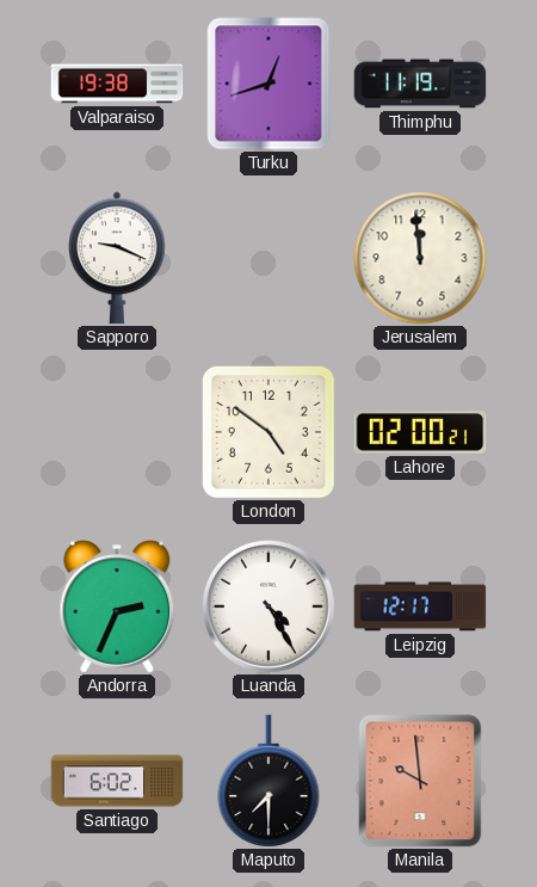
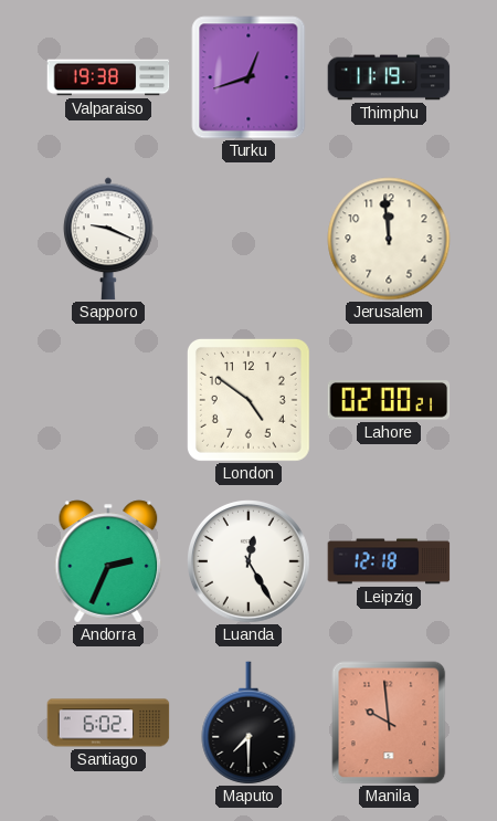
Luanda: 4:25 -> 12:25 (250, 562)
Leipzig: 12:17 -> 12:18 (389, 561)
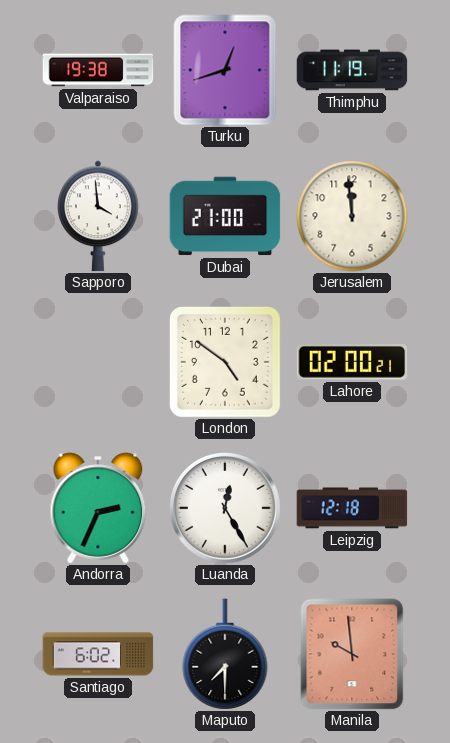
Sapporo: 9:19 -> 3:59 (99, 216)
Dubai: none -> 21:00 (225, 216)
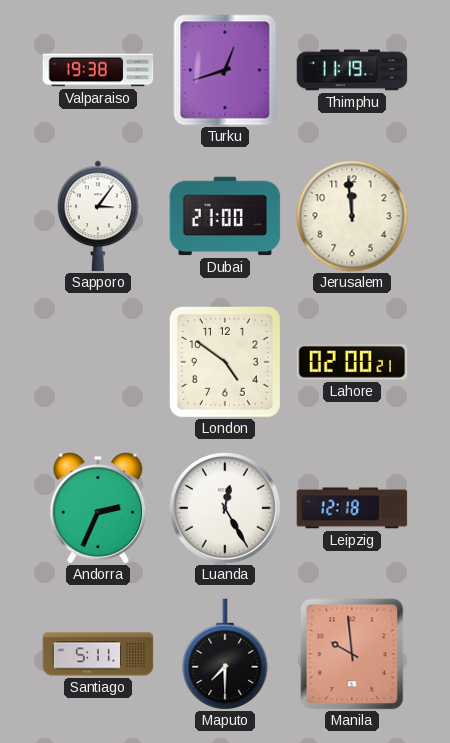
Sapporo: 3:59 -> 3:06 (99, 216)
Santiago: 6:02 -> 5:11 (98, 654)
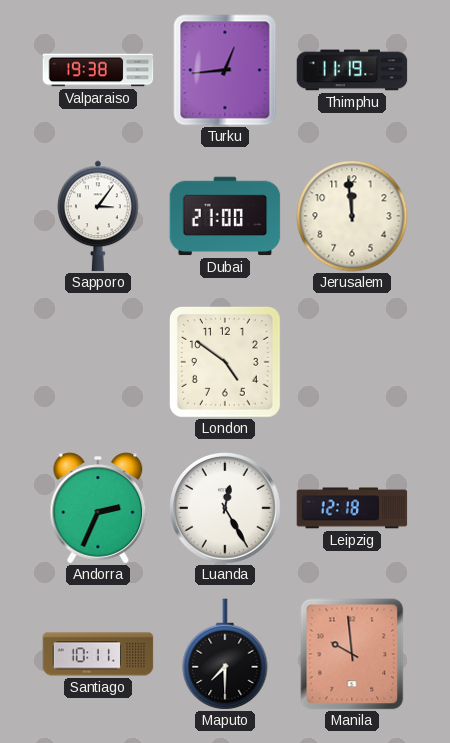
Turku: 12:42 -> 12:44 (225, 70)
Lahore: 02:00 -> none (352, 363)
Santiago: 5:11 -> 10:11 (98, 654)
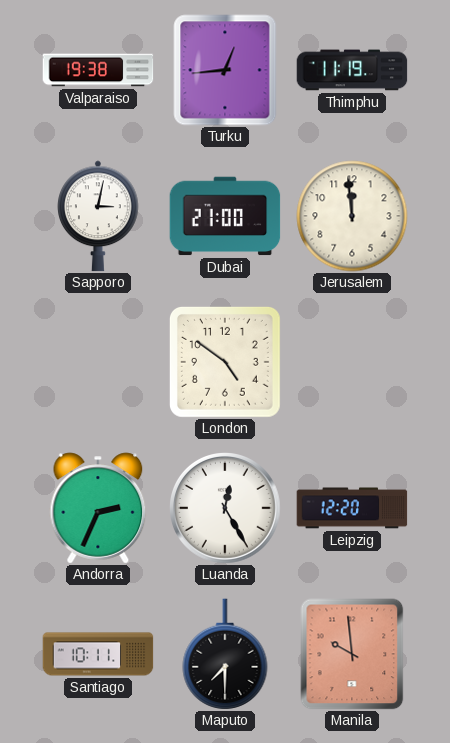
Sapporo: 3:06 -> 3:02 (99, 216)
Leipzig: 12:18 -> 12:20 (352, 508)
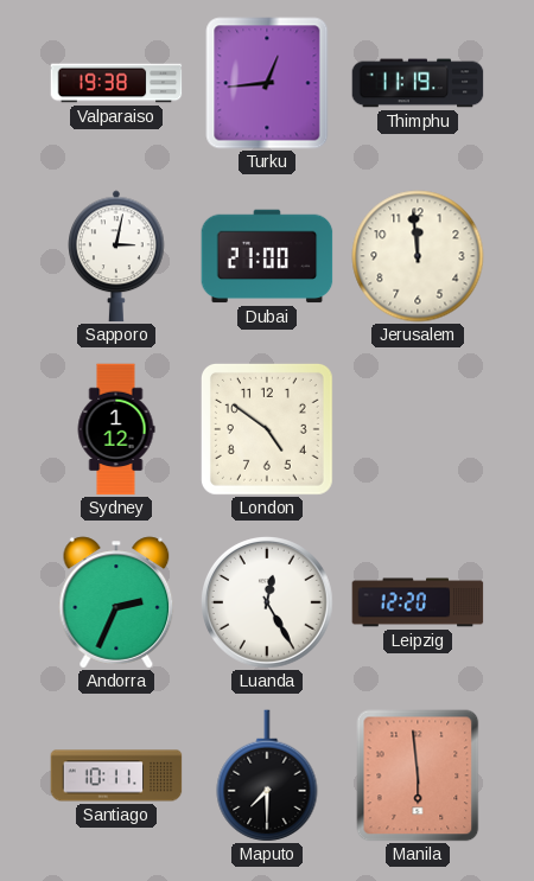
Sydney: none -> 1:12 (116, 429)
Manila: 9:59 -> 5:59 (418, 775)
